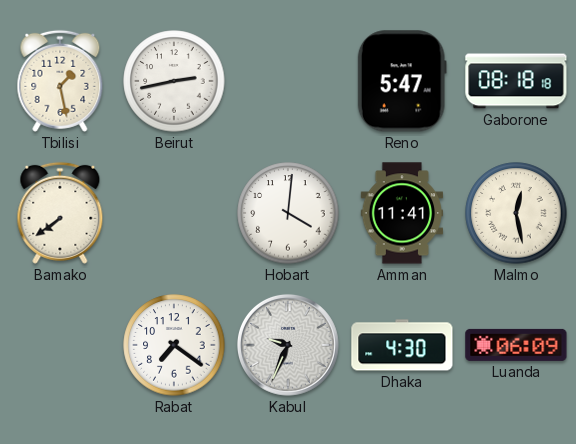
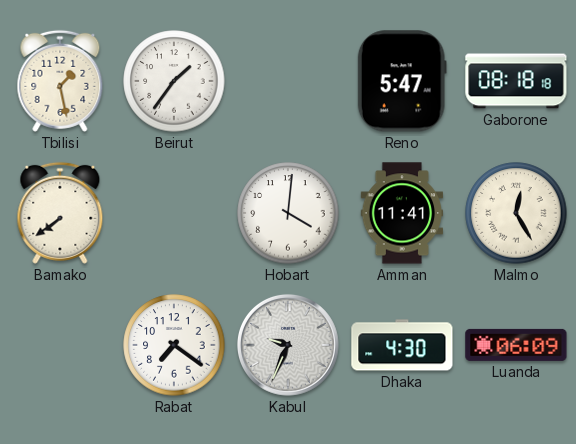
Beirut: 2:43 -> 1:36 (174, 81)
Malmo: 12:28 -> 12:25 (516, 213)
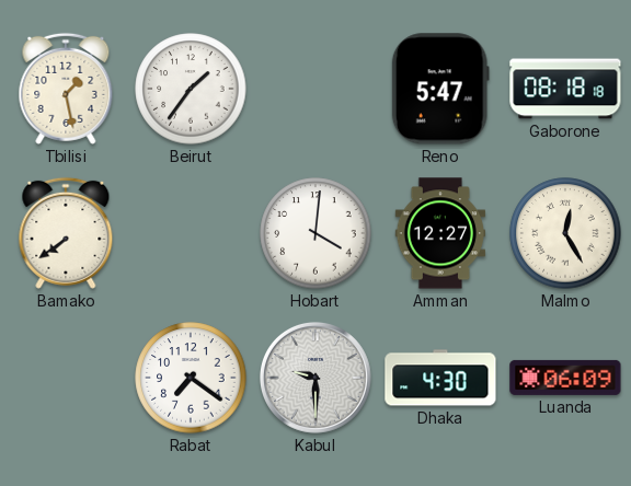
Amman: 11:41 -> 12:27 (440, 233)
Kabul: 9:34 -> 9:30 (315, 378)
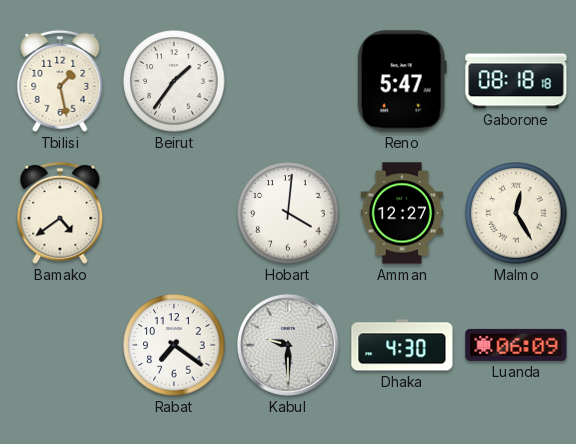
Bamako: 7:39 -> 4:39 (60, 213)
